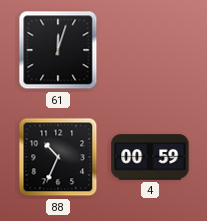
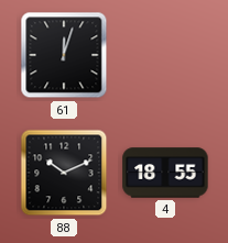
88: 10:34 -> 10:11 (64, 173)
4: 00:59 -> 18:55 (165, 173)
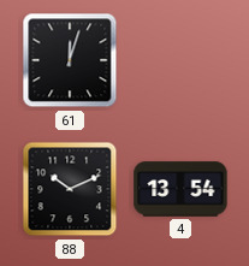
4: 18:55 -> 13:54 (180, 189)
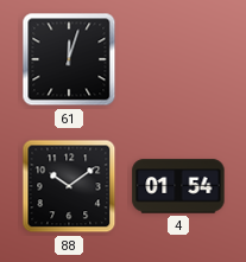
88: 10:11 -> 10:09 (69, 186)
4: 13:54 -> 01:54 (178, 186)
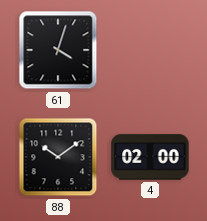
61: 12:03 -> 4:03 (58, 50)
4: 01:54 -> 02:00 (150, 157)
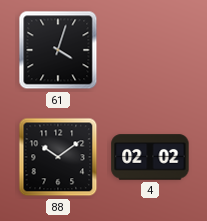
4: 02:00 -> 02:02 (150, 157)
